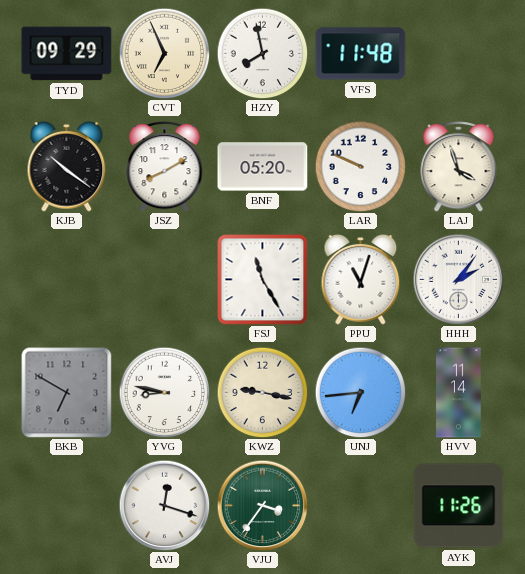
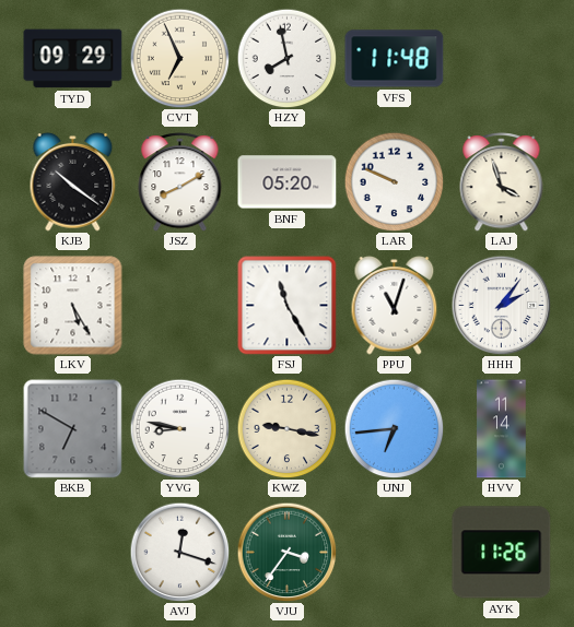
LKV: none -> 5:25 (73, 306)
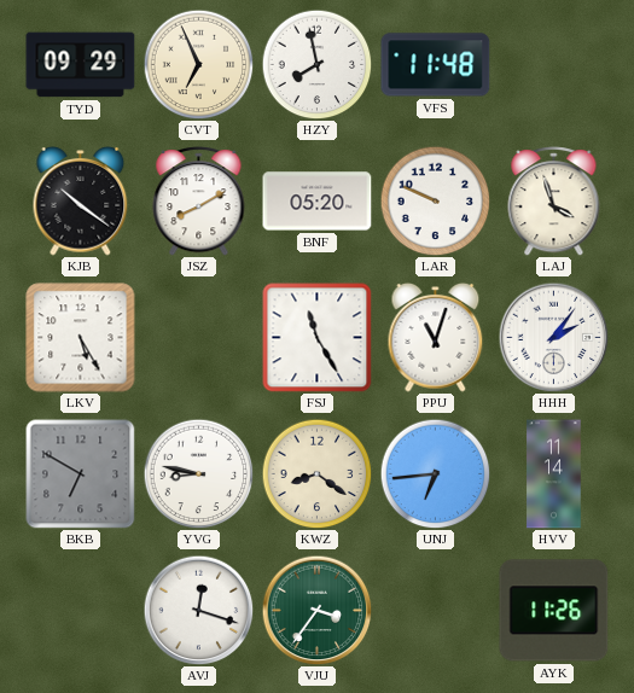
KWZ: 9:17 -> 8:21 (316, 473)
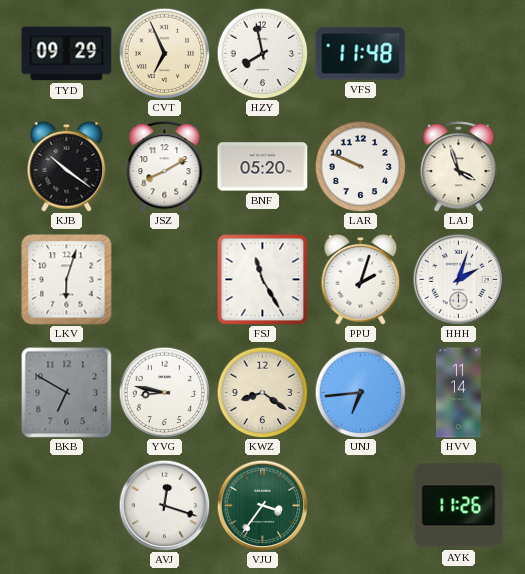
LKV: 5:25 -> 6:03 (67, 280)
PPU: 11:03 -> 2:03 (361, 280)
HHH: 2:06 -> 2:03 (458, 279)
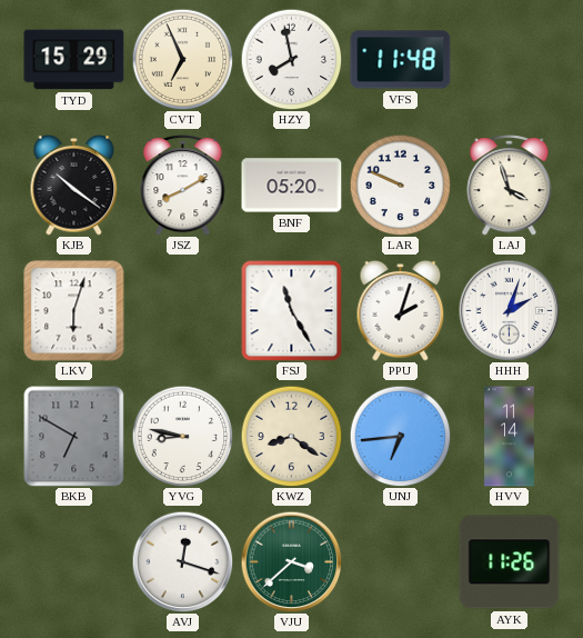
TYD: 09:29 -> 15:29 (74, 60)
VJU: 3:36 -> 3:38 (291, 561)
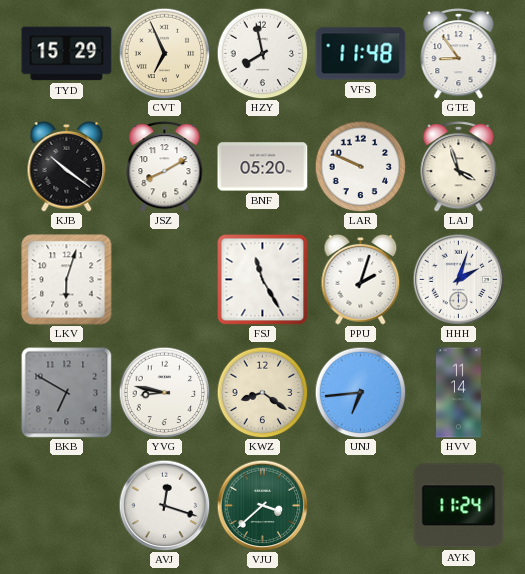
GTE: none -> 8:54 (459, 54)
AYK: 11:26 -> 11:24 (459, 506)
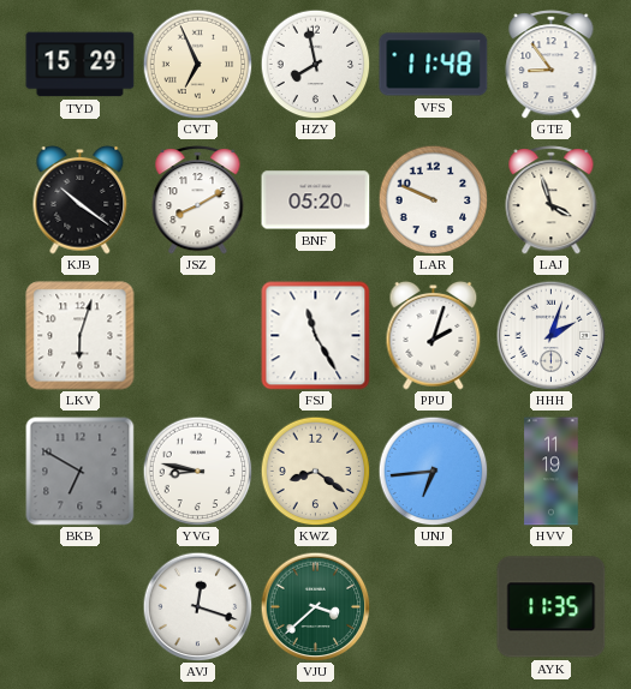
HVV: 11:14 -> 11:19 (552, 472)
AYK: 11:24 -> 11:35 (552, 607)
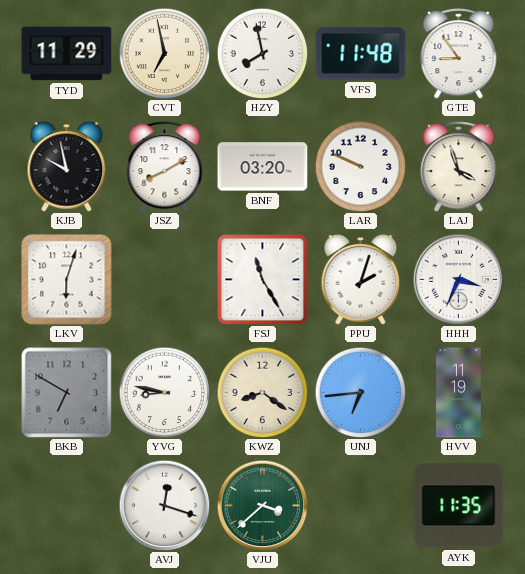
TYD: 15:29 -> 11:29 (67, 54)
CVT: 6:56 -> 6:58 (164, 53)
KJB: 10:21 -> 9:58 (67, 167)
BNF: 05:20 -> 03:20 (263, 167)
HHH: 2:03 -> 3:34 (458, 279)
